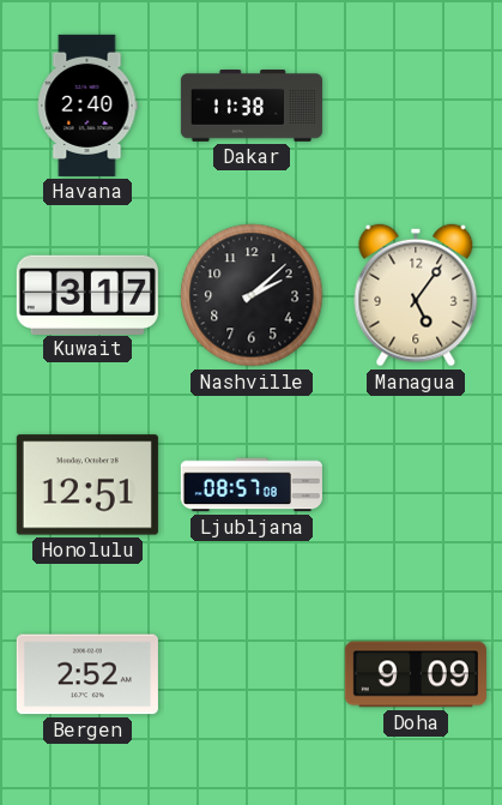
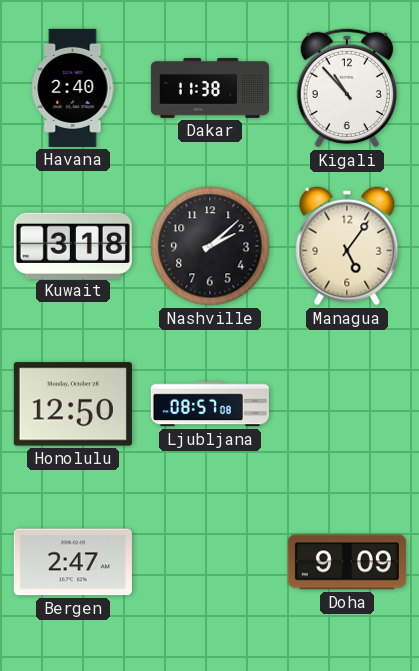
Kigali: none -> 10:53 (346, 88)
Kuwait: 3:17 -> 3:18 (73, 245)
Honolulu: 12:51 -> 12:50 (73, 404)
Bergen: 2:52 -> 2:47 (73, 562)
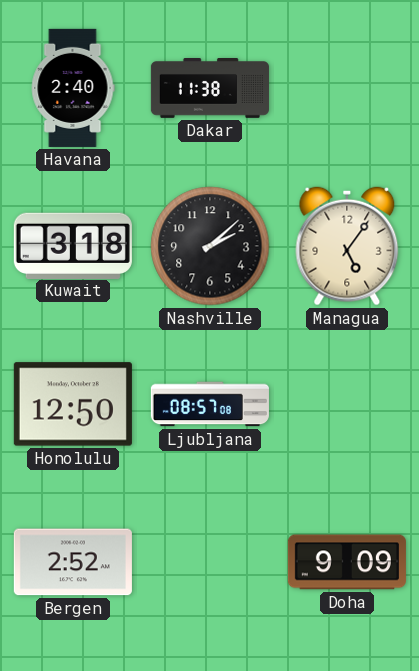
Kigali: 10:53 -> none (346, 88)
Bergen: 2:47 -> 2:52 (73, 562)
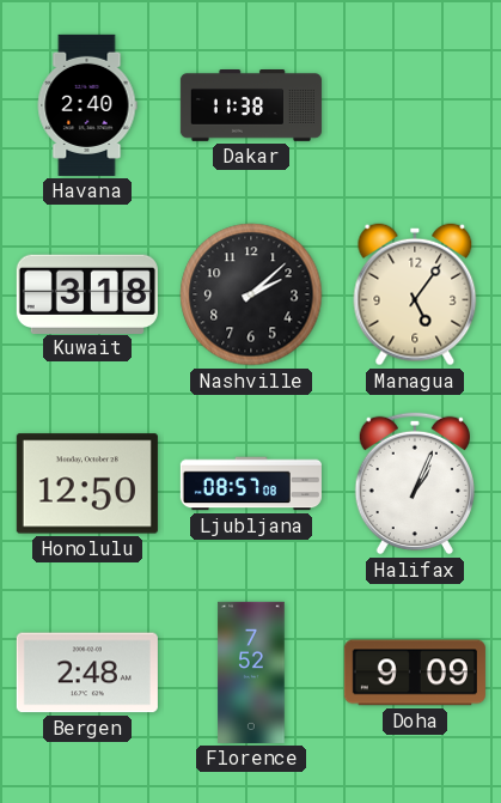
Halifax: none -> 1:04 (414, 483)
Bergen: 2:52 -> 2:48 (87, 673)
Florence: none -> 7:52 (251, 673)
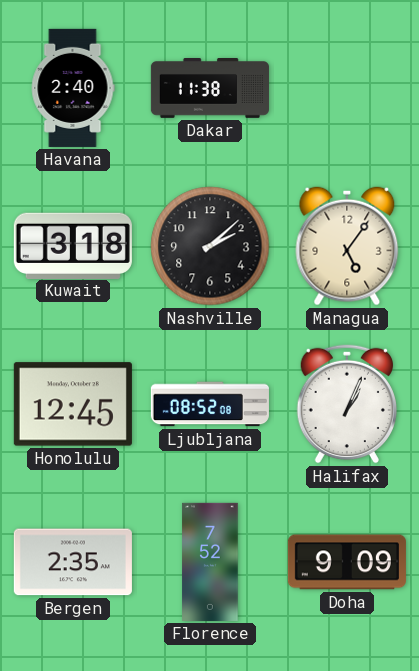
Honolulu: 12:50 -> 12:45 (73, 404)
Ljubljana: 08:57 -> 08:52 (210, 404)
Bergen: 2:48 -> 2:35 (73, 562)
